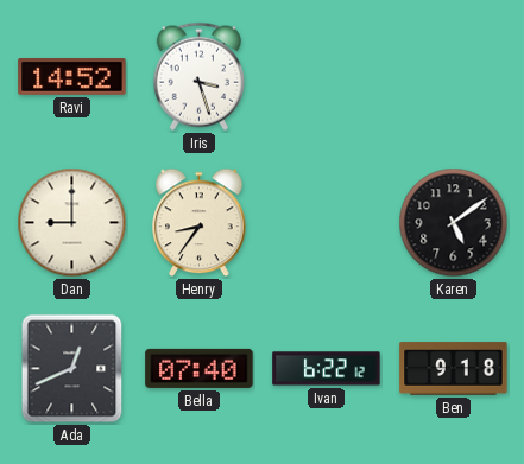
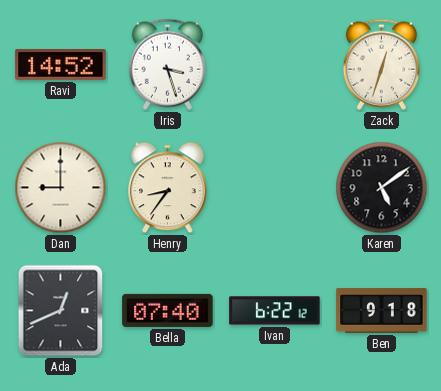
Zack: none -> 12:33 (381, 64)
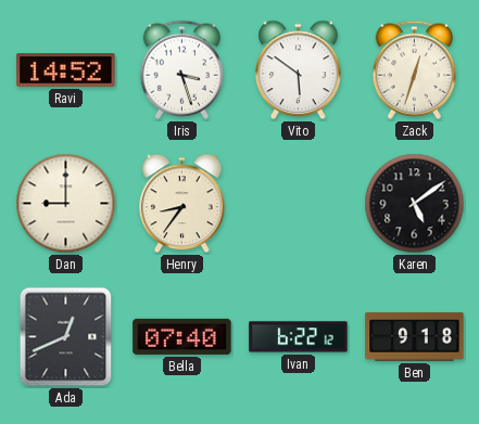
Vito: none -> 5:51 (299, 70)
